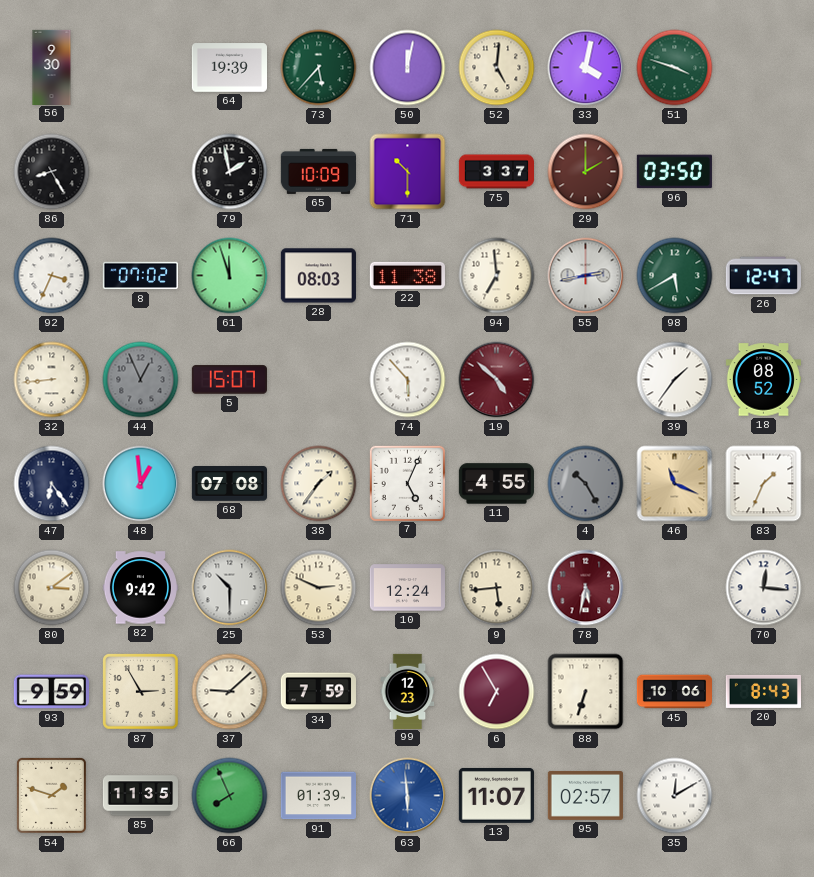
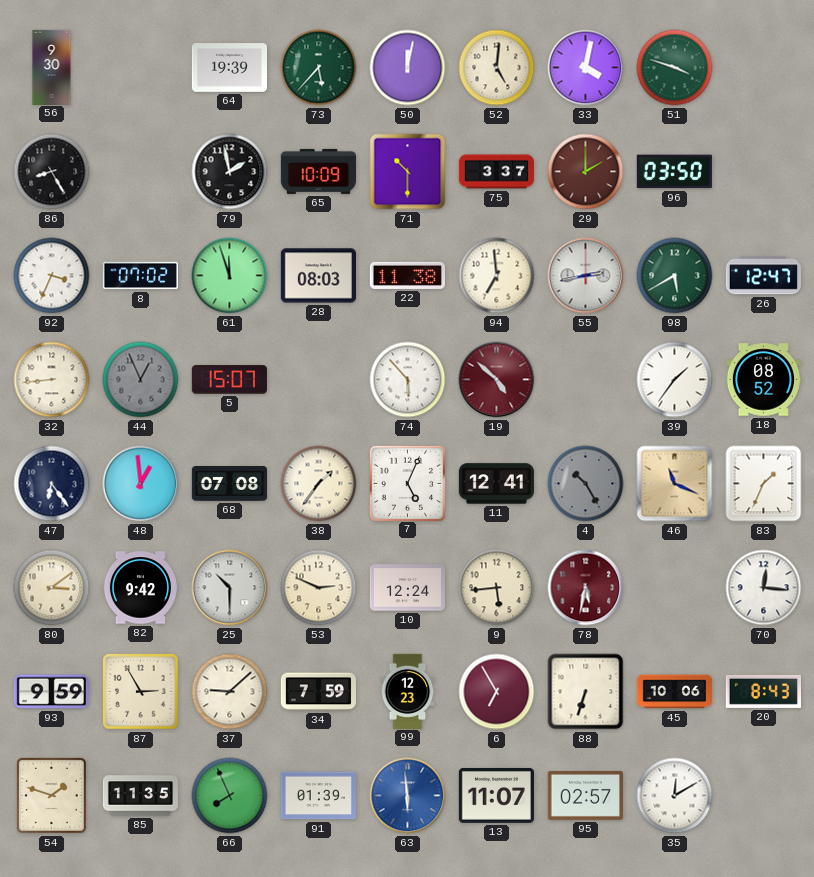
11: 4:55 -> 12:41 (496, 484)
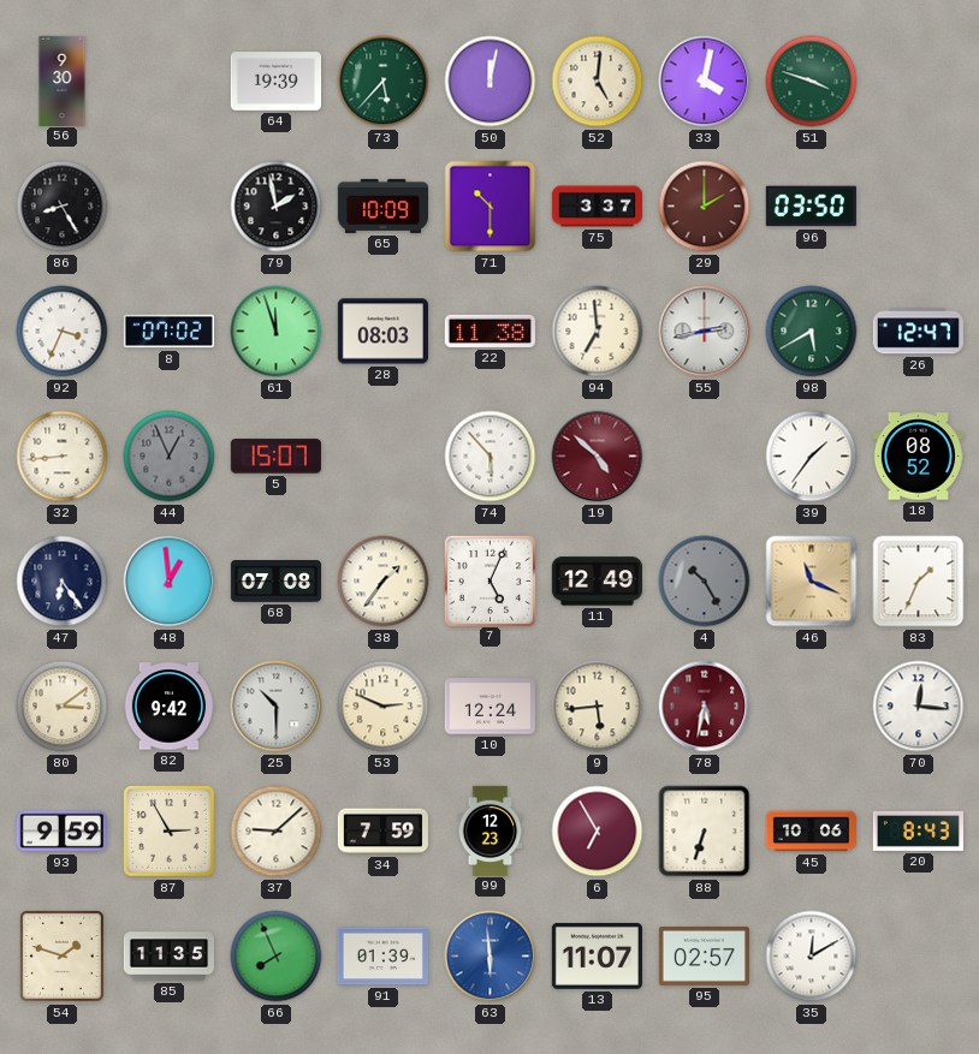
11: 12:41 -> 12:49 (597, 582)
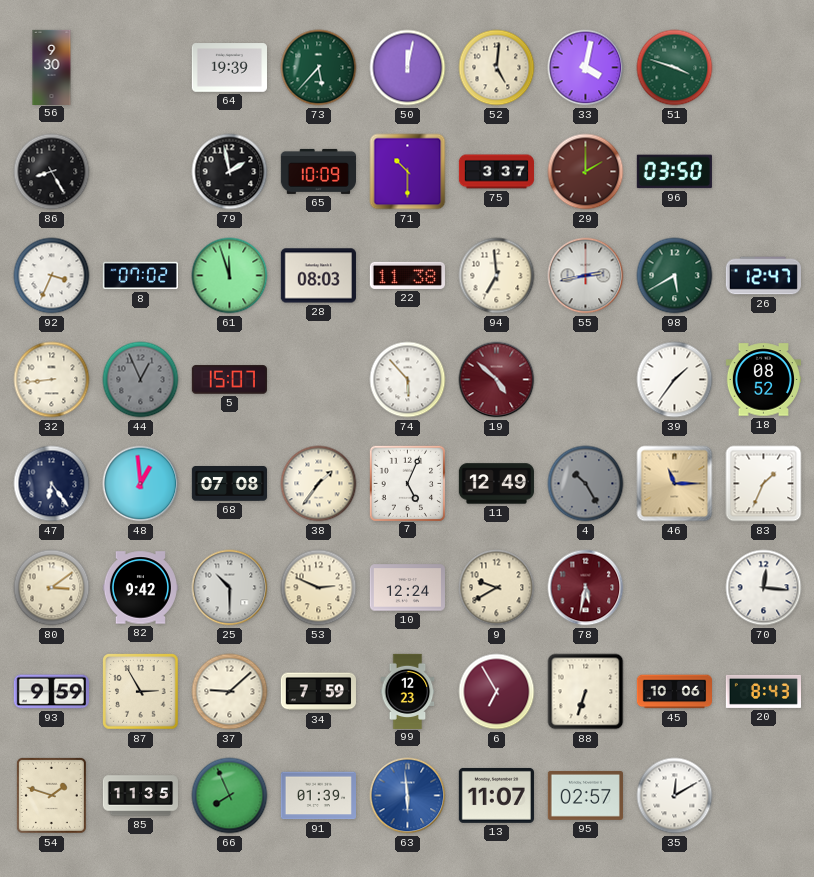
46: 11:19 -> 11:15 (675, 484)
9: 5:44 -> 9:40 (497, 588)
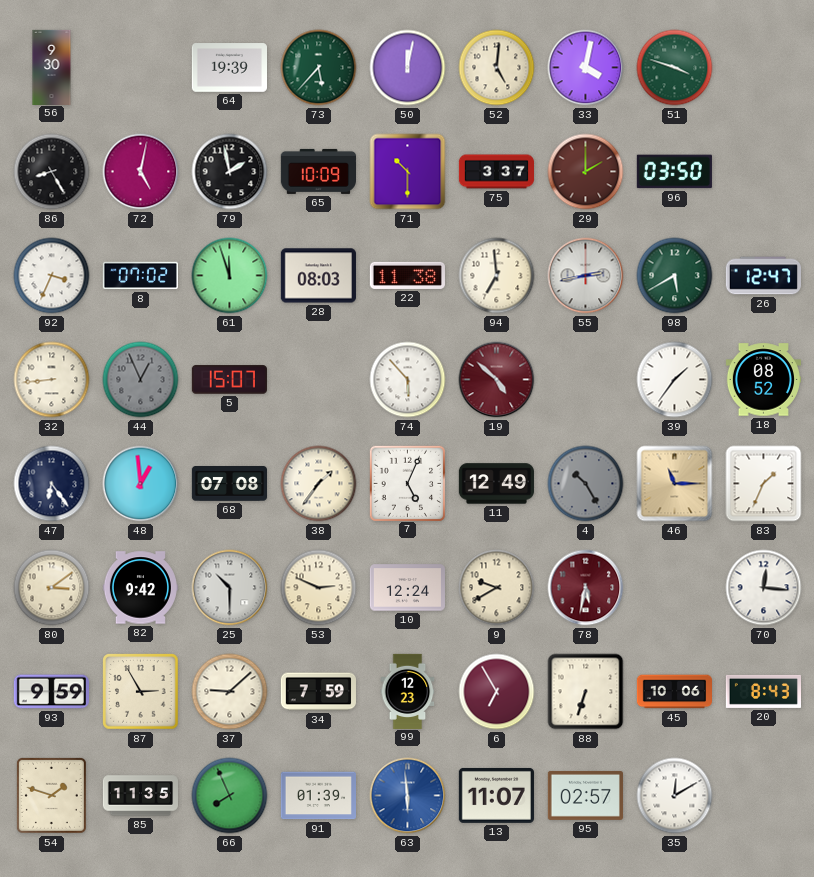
72: none -> 5:02 (141, 172)
